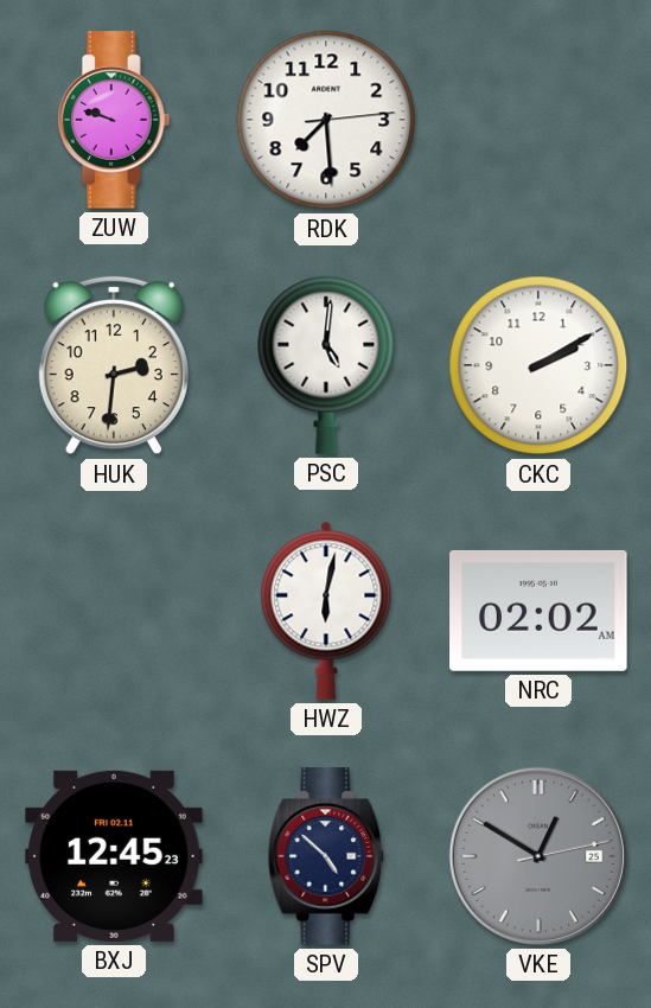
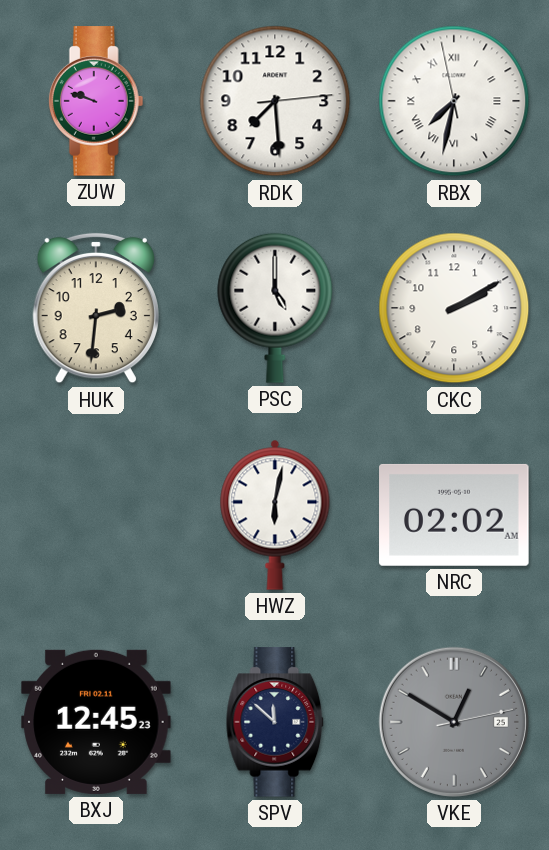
RBX: none -> 7:31 (454, 101)
PSC: 5:01 -> 5:00 (275, 308)
SPV: 4:52 -> 11:52 (275, 722)
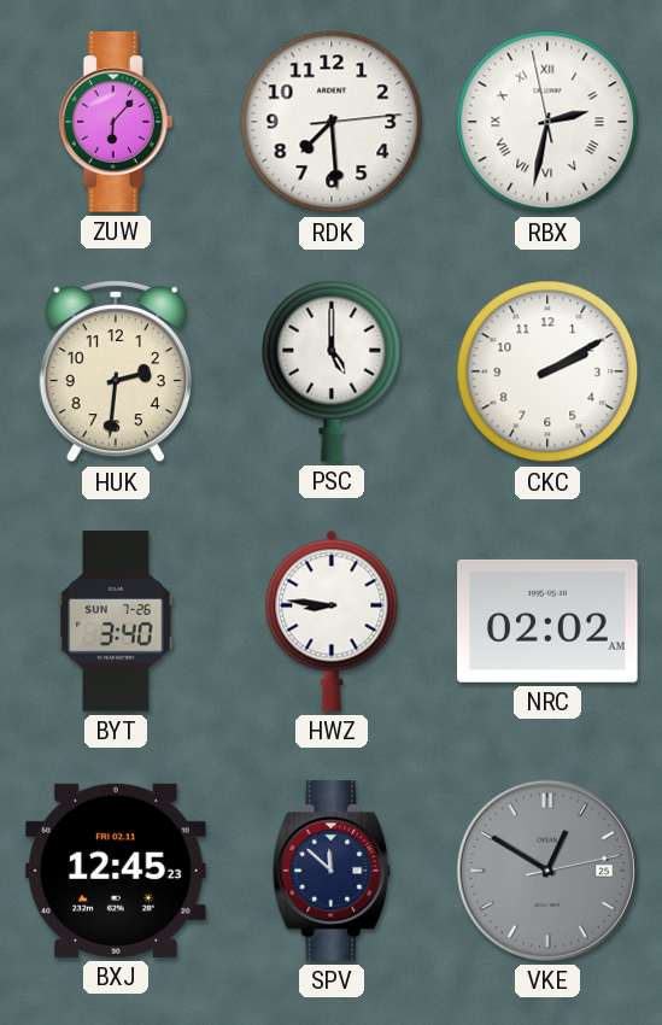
ZUW: 9:48 -> 6:07 (116, 122)
RBX: 7:31 -> 2:31 (547, 122)
BYT: none -> 3:40 (116, 621)
HWZ: 6:02 -> 8:46 (332, 621)
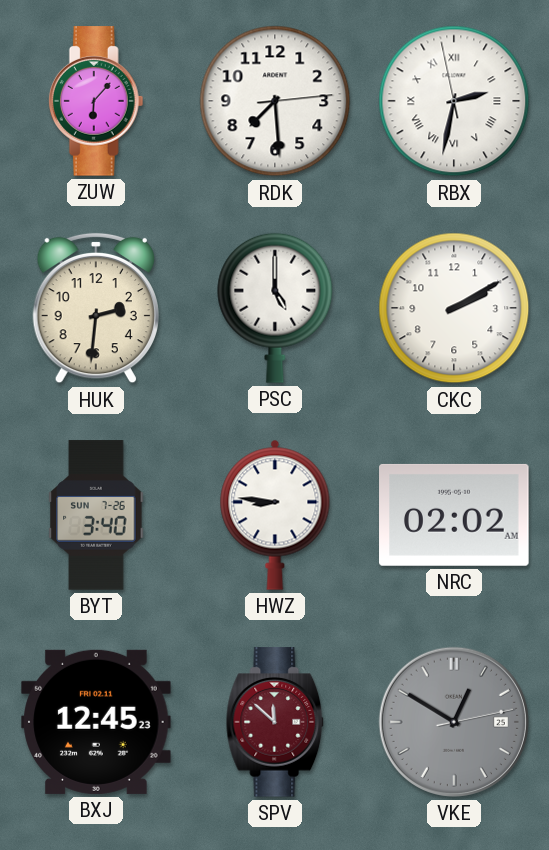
SPV dial: navy -> burgundy (275, 722)
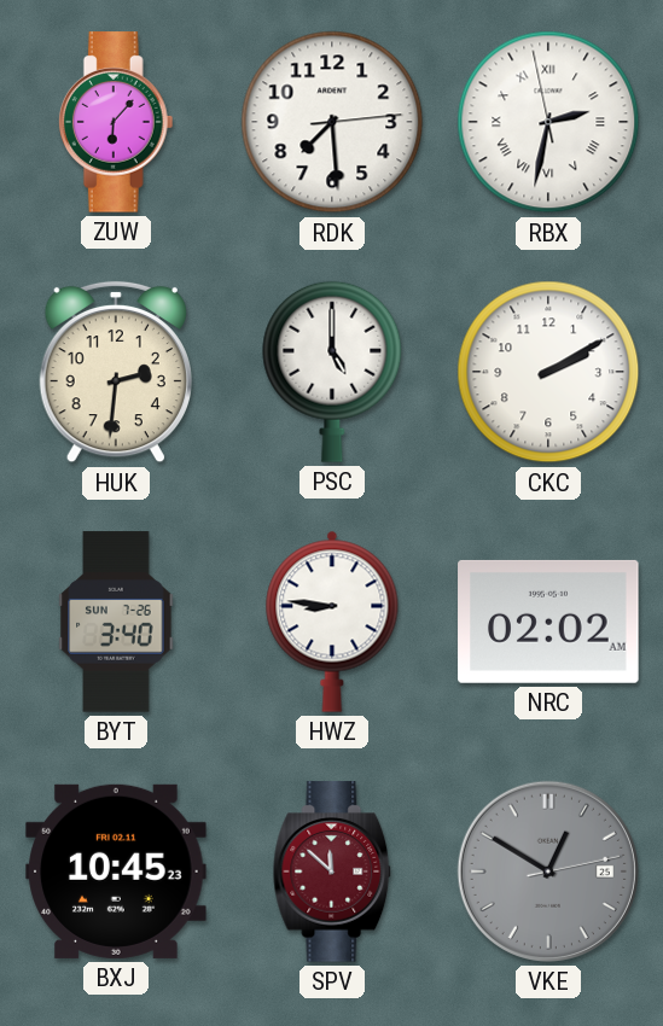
BXJ: 12:45 -> 10:45 (116, 871)
